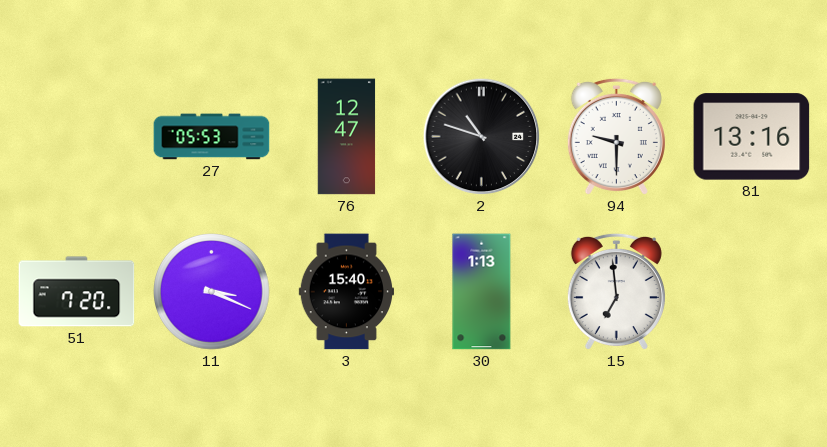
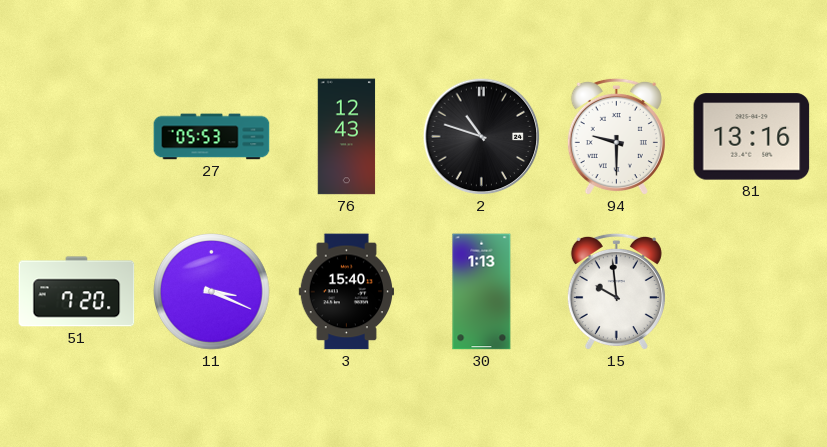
76: 12:47 -> 12:43 (347, 137)
15: 6:59 -> 9:59 (616, 292)
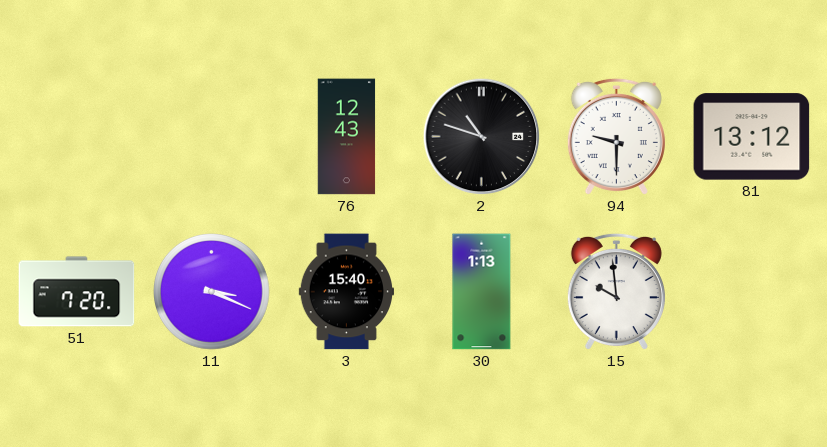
27: 05:53 -> none (212, 137)
81: 13:16 -> 13:12 (752, 137)
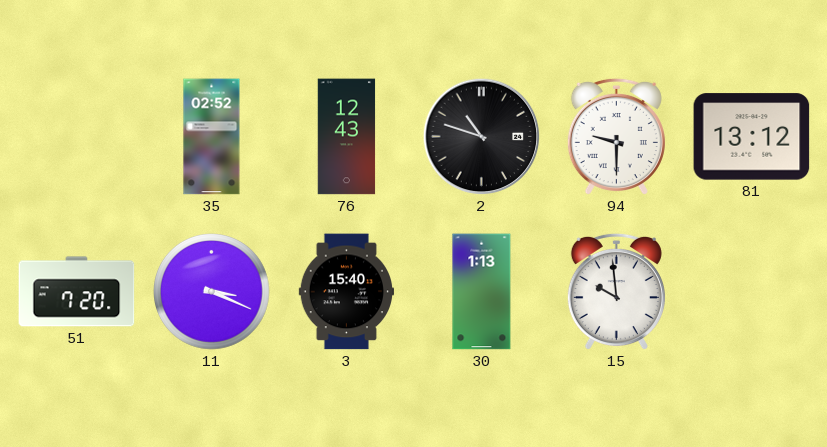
35: none -> 02:52 (212, 137)
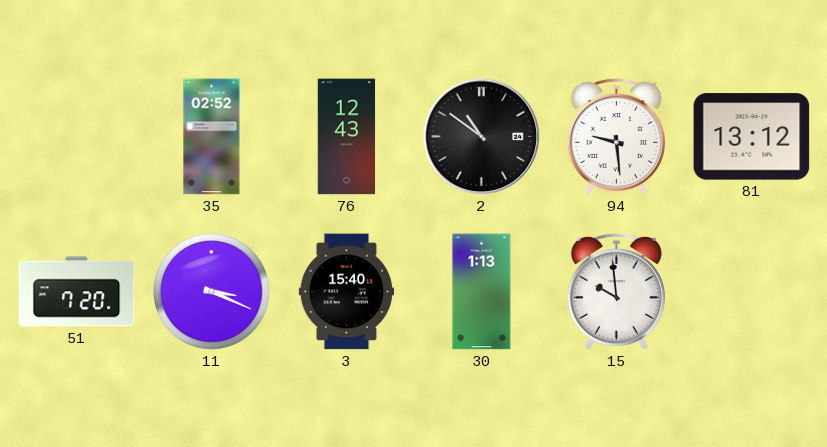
2: 10:48 -> 10:51 (482, 137)
94: 9:30 -> 9:29 (616, 137)
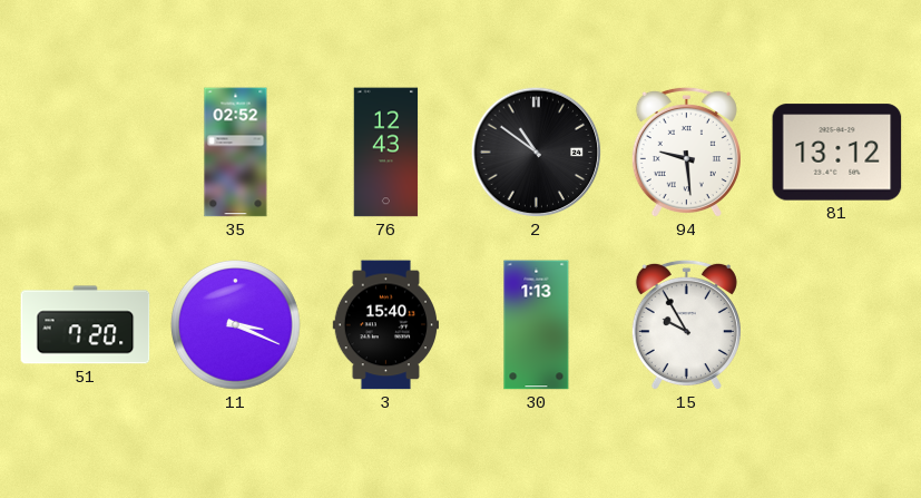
15: 9:59 -> 9:55 (686, 325)
